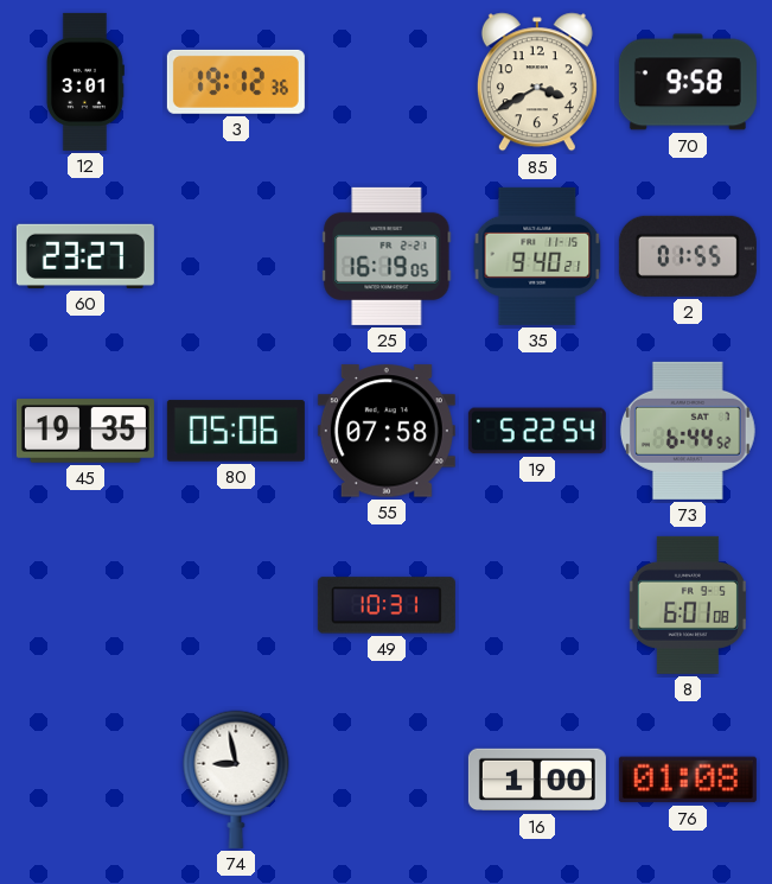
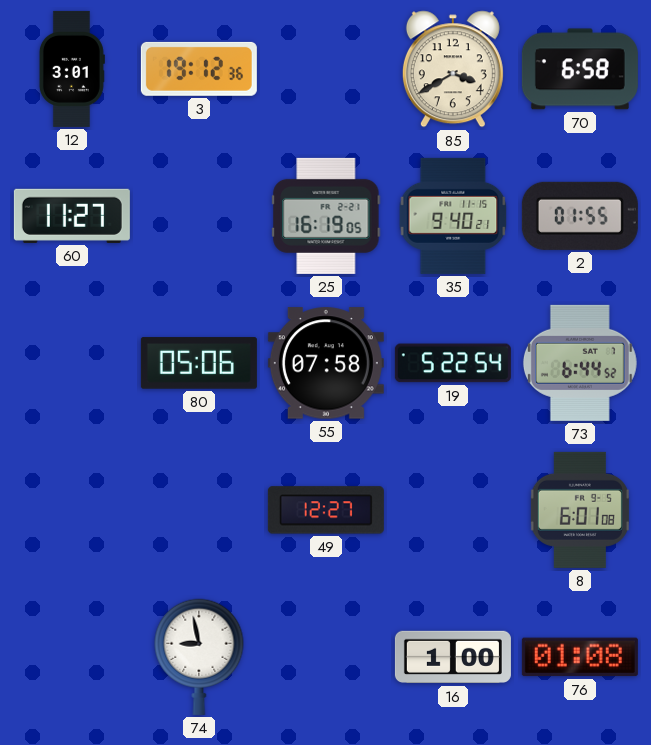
70: 9:58 -> 6:58 (580, 69)
60: 23:27 -> 11:27 (72, 216)
45: 19:35 -> none (85, 431)
49: 10:31 -> 12:27 (326, 510)
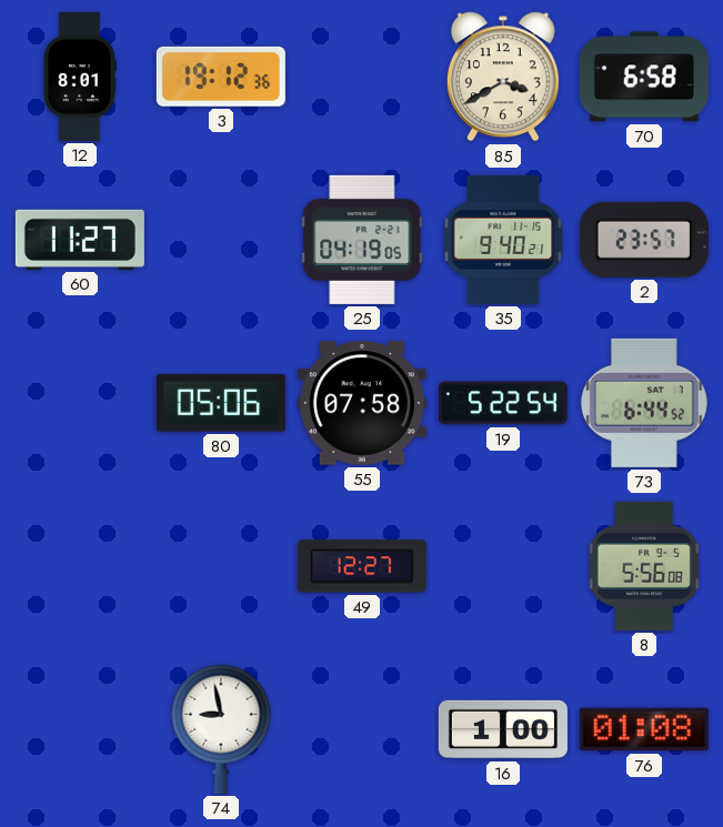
12: 3:01 -> 8:01 (80, 77)
25: 16:19 -> 04:19 (362, 240)
2: 01:55 -> 23:57 (644, 240)
8: 6:01 -> 5:56 (644, 566)
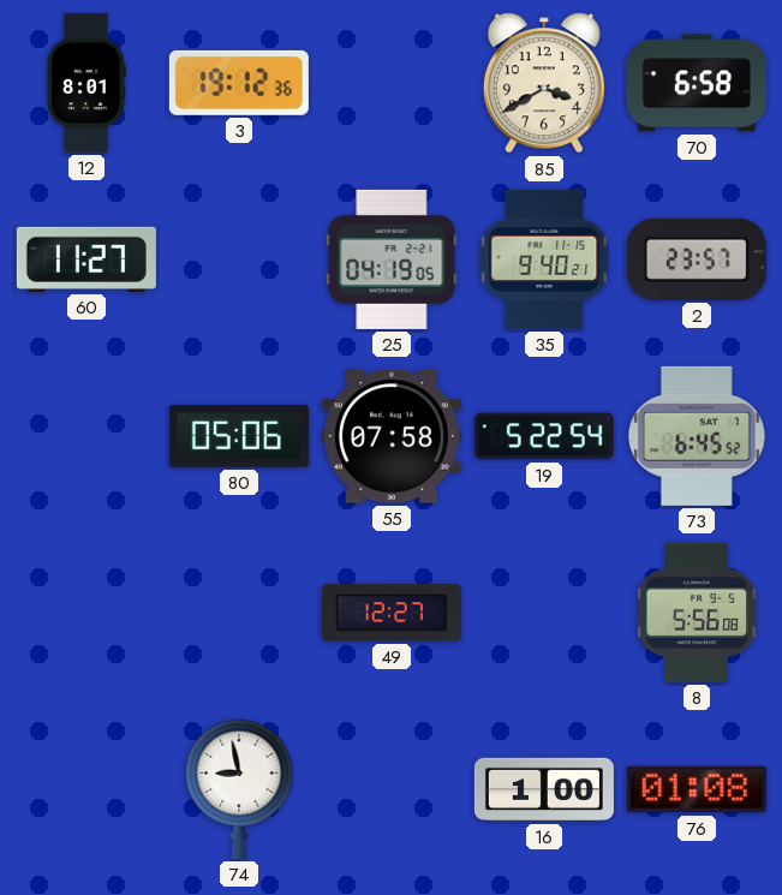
73: 6:44 -> 6:45 (697, 436)
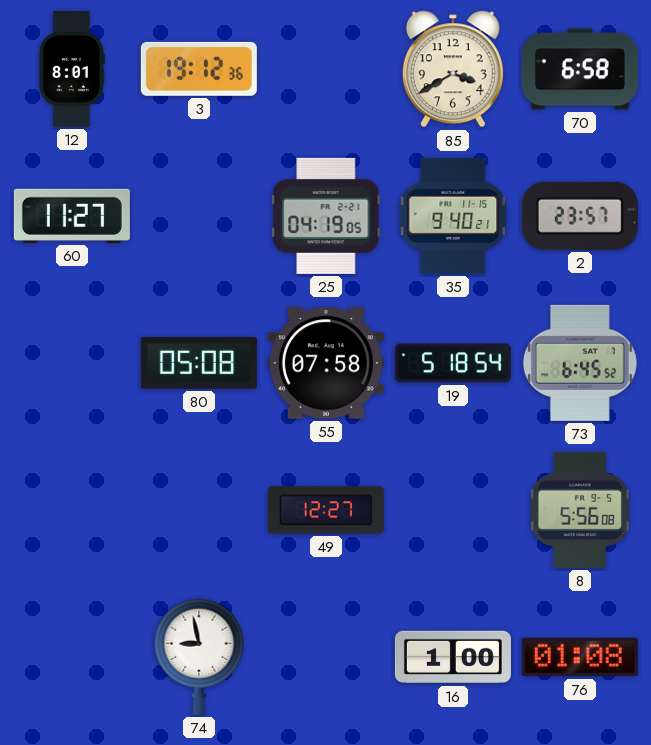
80: 05:06 -> 05:08 (199, 363)
19: 5:22 -> 5:18 (453, 363)
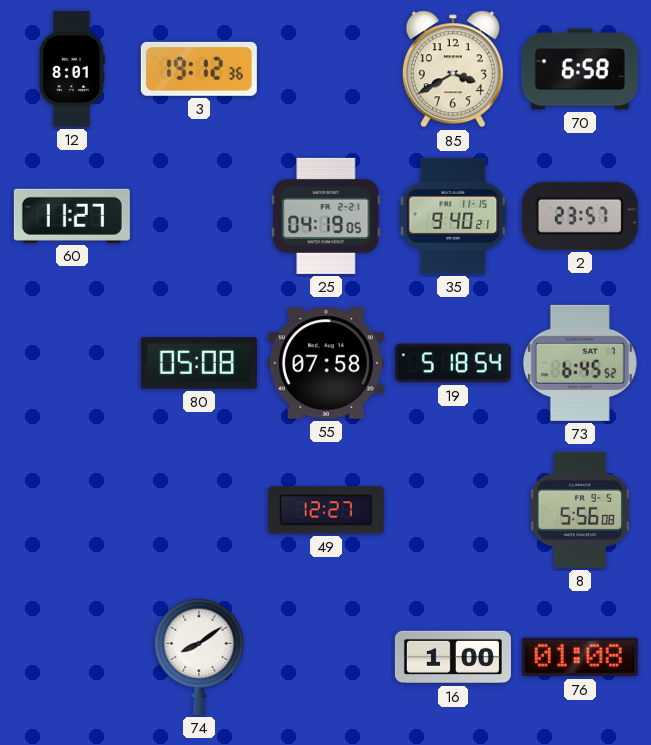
74: 8:58 -> 8:09 (199, 657)
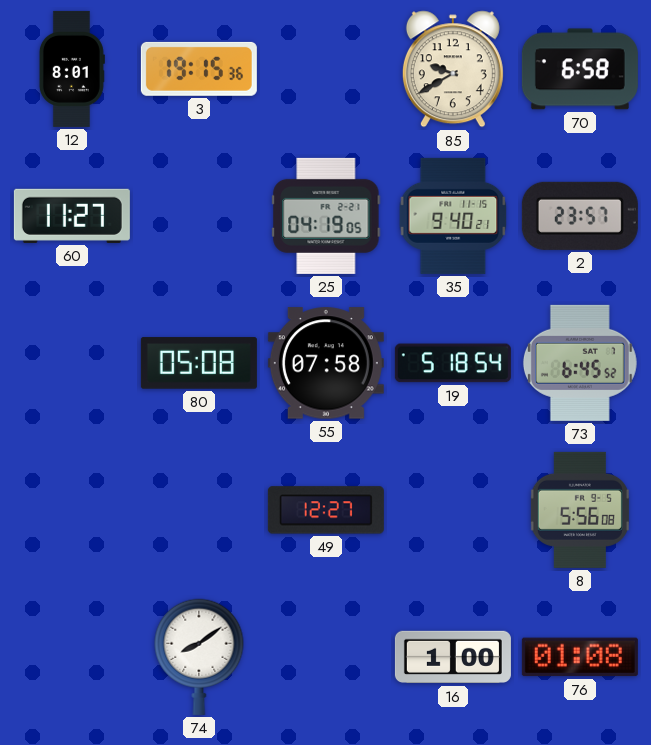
3: 19:12 -> 19:15 (199, 69)
85: 3:40 -> 9:40 (453, 69)
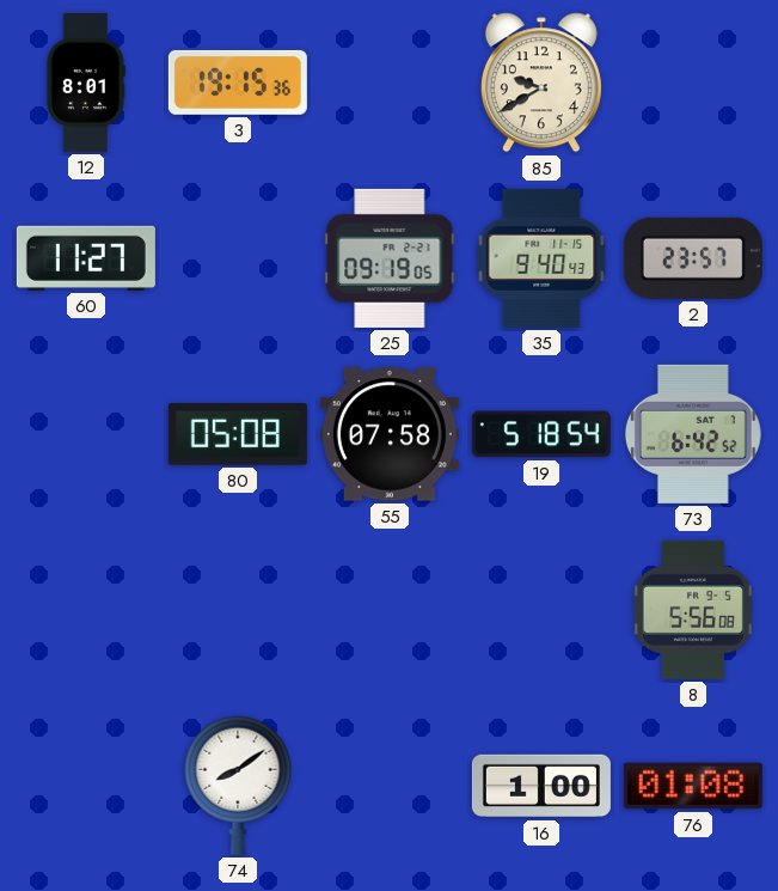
70: 6:58 -> none (580, 69)
25: 04:19 -> 09:19 (390, 258)
35: 9:40:21 -> 9:40:43 (541, 258)
73: 6:45 -> 6:42 (693, 434)
49: 12:27 -> none (326, 510)
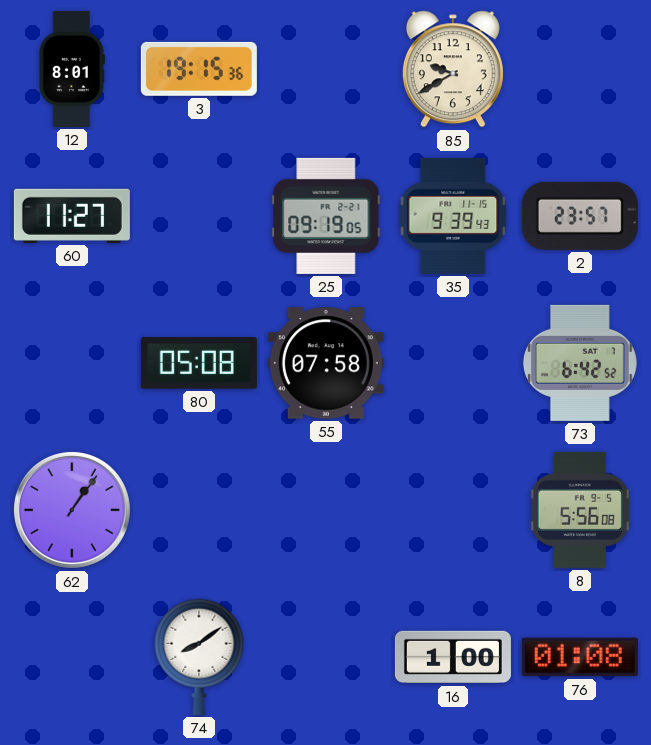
35: 9:40 -> 9:39 (453, 216)
19: 5:18 -> none (541, 434)
62: none -> 1:06 (72, 510)
